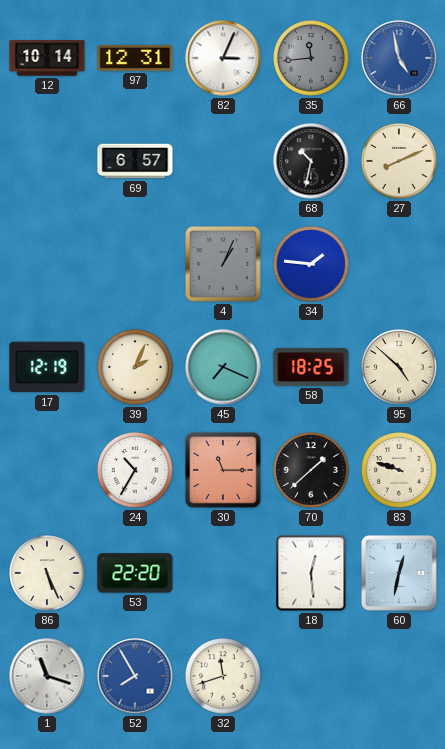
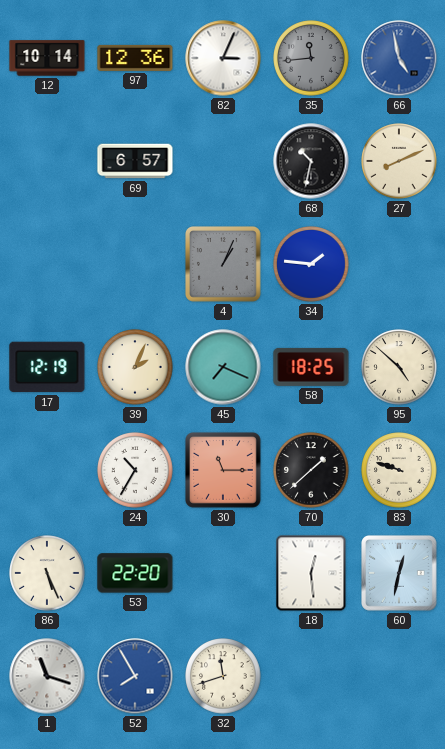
97: 12:31 -> 12:36 (135, 58)
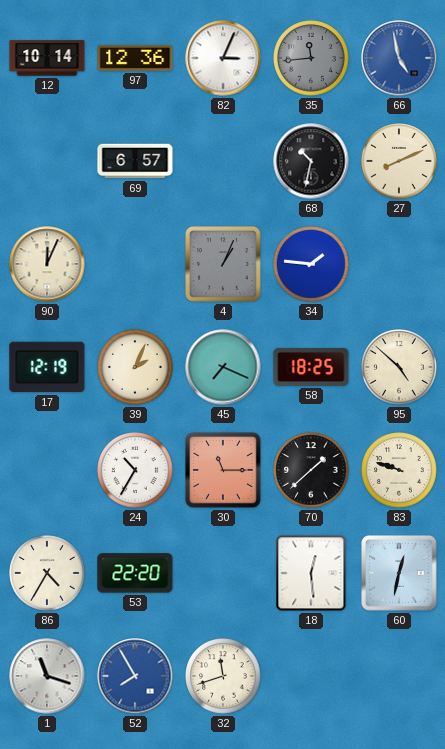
90: none -> 12:04 (47, 264)
86: 5:26 -> 4:35 (47, 573)
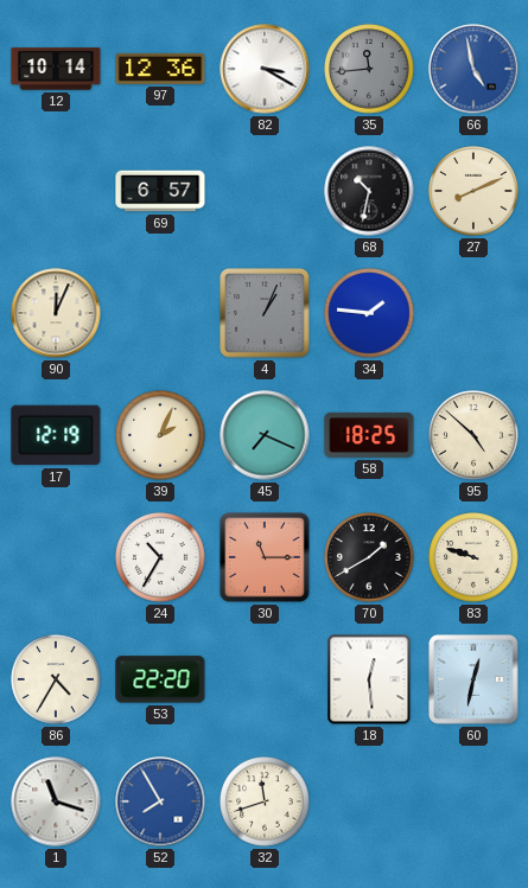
82: 3:04 -> 3:20 (265, 69)
70: 1:38 -> 1:40 (369, 557)
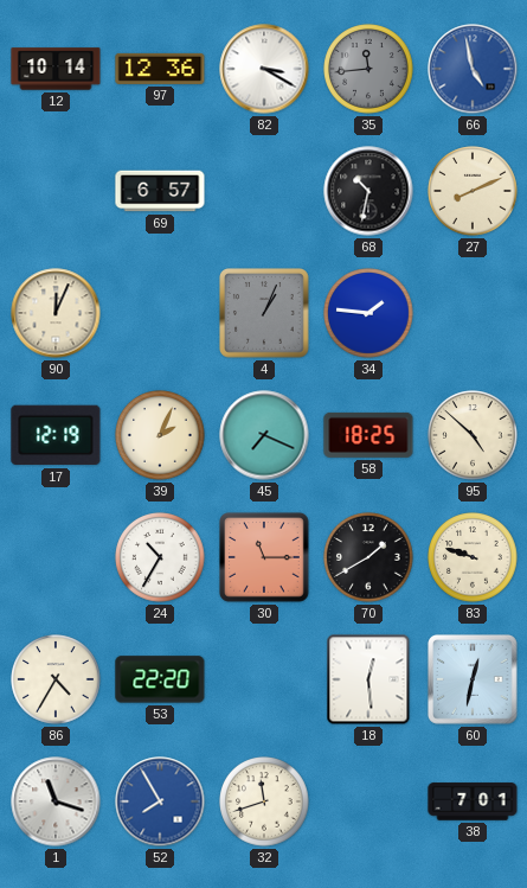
38: none -> 7:01 (473, 801)
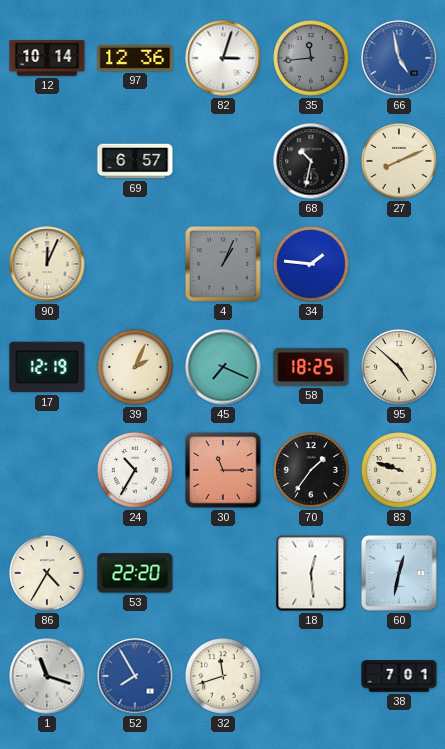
82: 3:20 -> 3:03 (223, 58)
70: 1:40 -> 1:36 (311, 470)
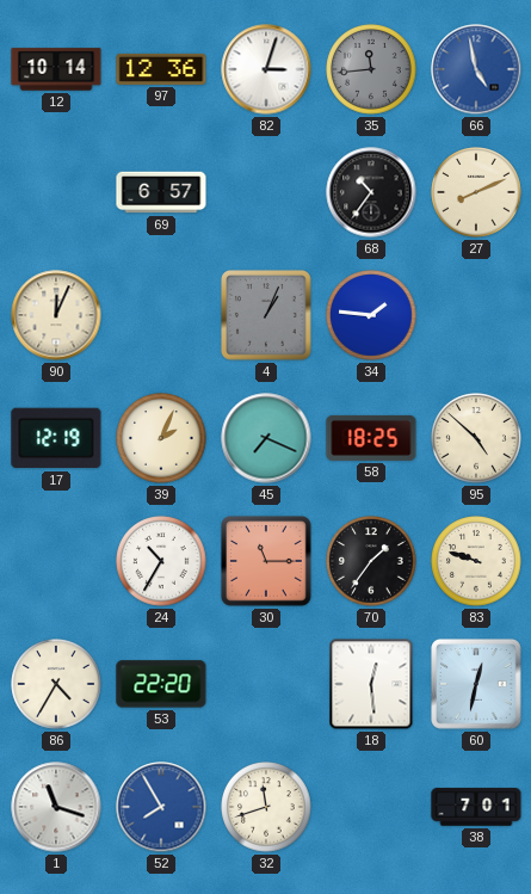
68: 10:32 -> 10:36 (371, 192)
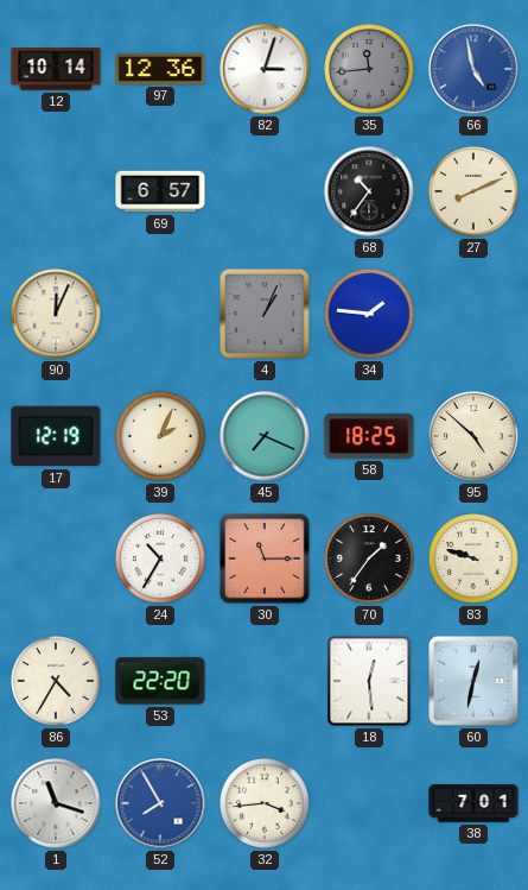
32: 11:42 -> 3:44 (265, 803)
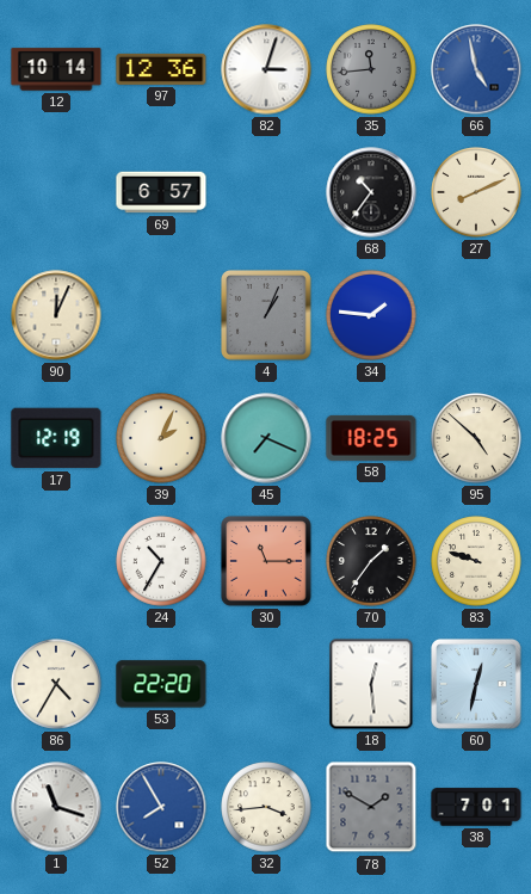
78: none -> 1:50 (371, 807)
